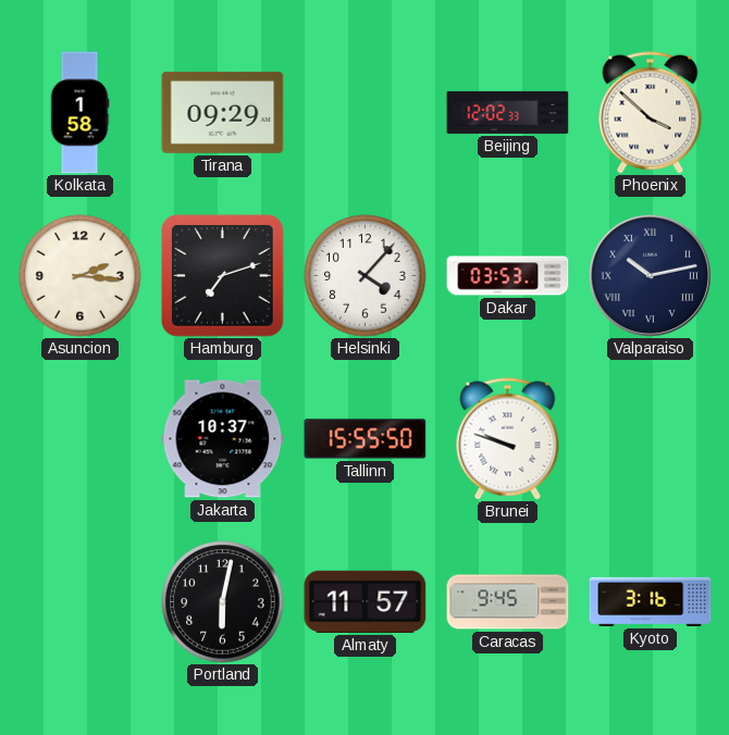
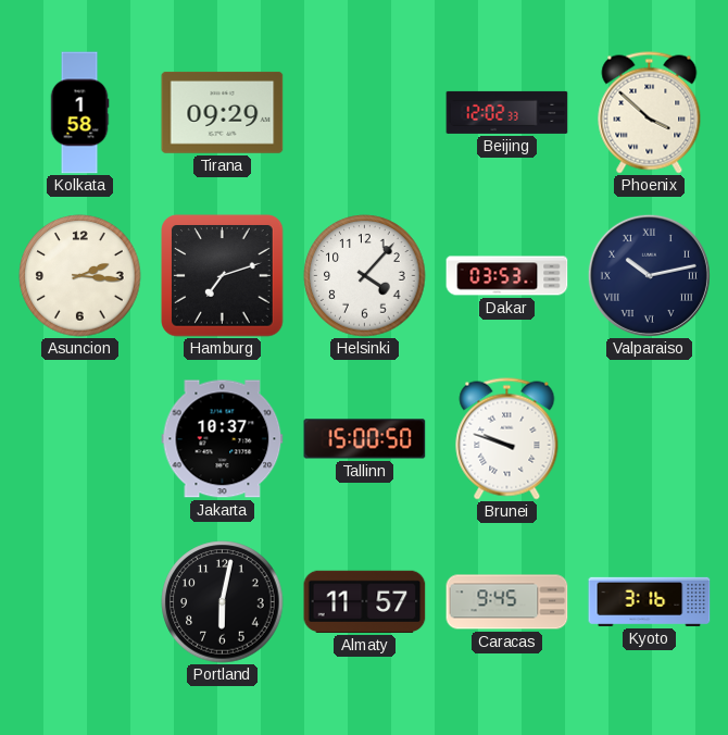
Tallinn: 15:55 -> 15:00 (365, 439)
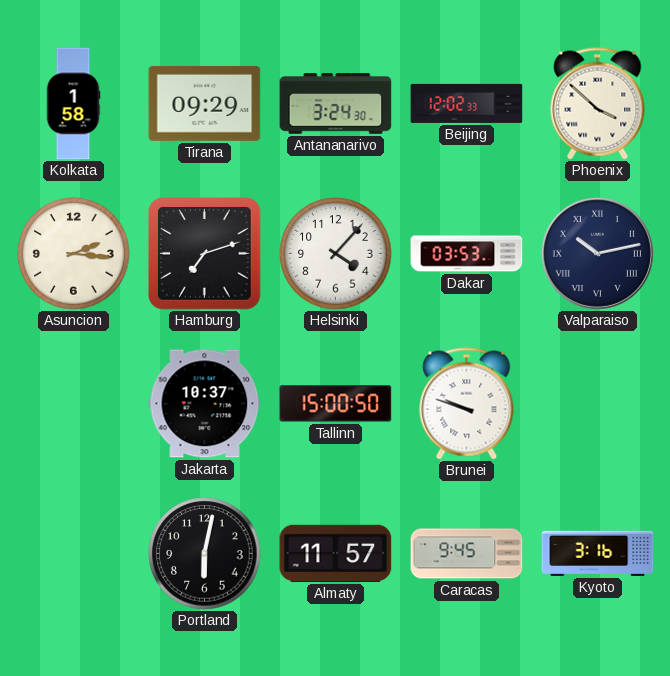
Antananarivo: none -> 3:24 (336, 104)
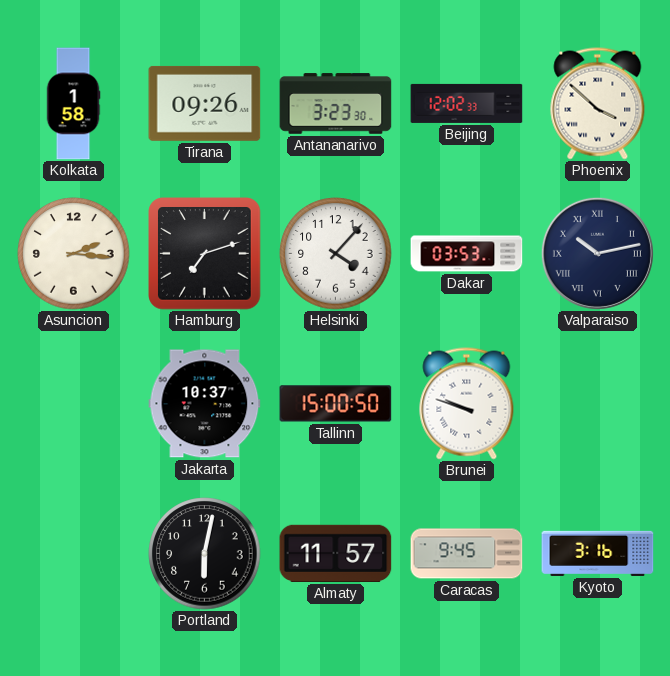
Tirana: 09:29 -> 09:26 (205, 103)
Antananarivo: 3:24 -> 3:23 (336, 104)
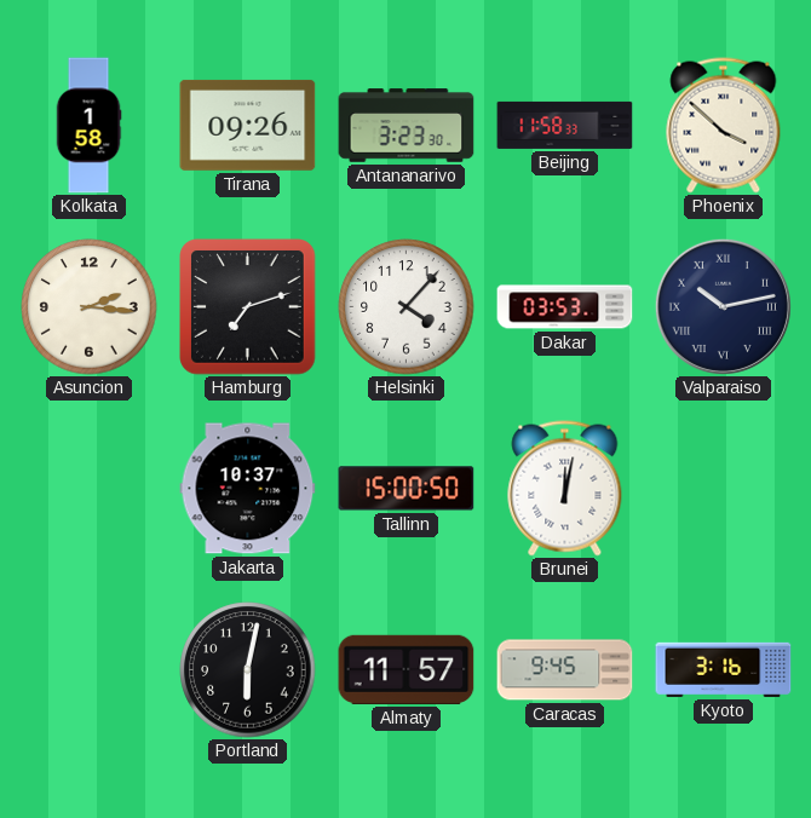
Beijing: 12:02 -> 11:58 (565, 125)
Brunei: 9:48 -> 12:02 (565, 489)
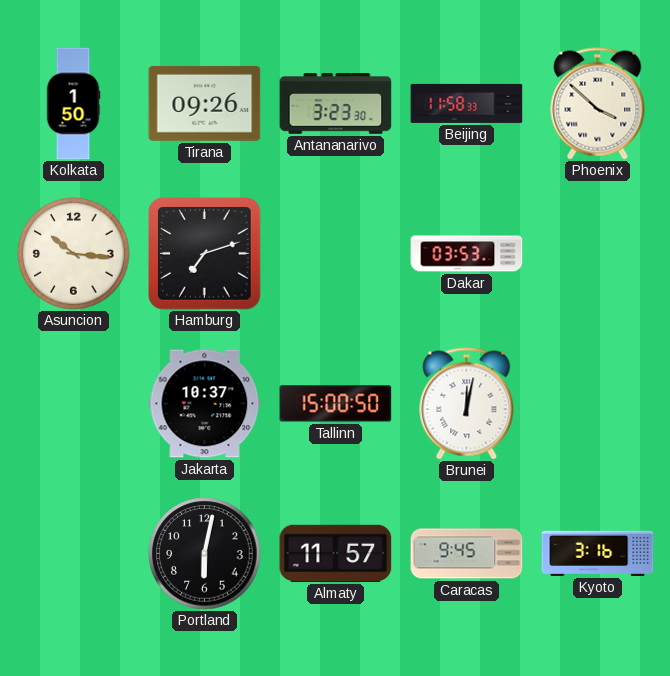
Kolkata: 1:58 -> 1:50 (73, 104)
Asuncion: 2:16 -> 10:16 (74, 254)
Helsinki: 4:07 -> none (407, 307)
Valparaiso: 10:13 -> none (723, 306)
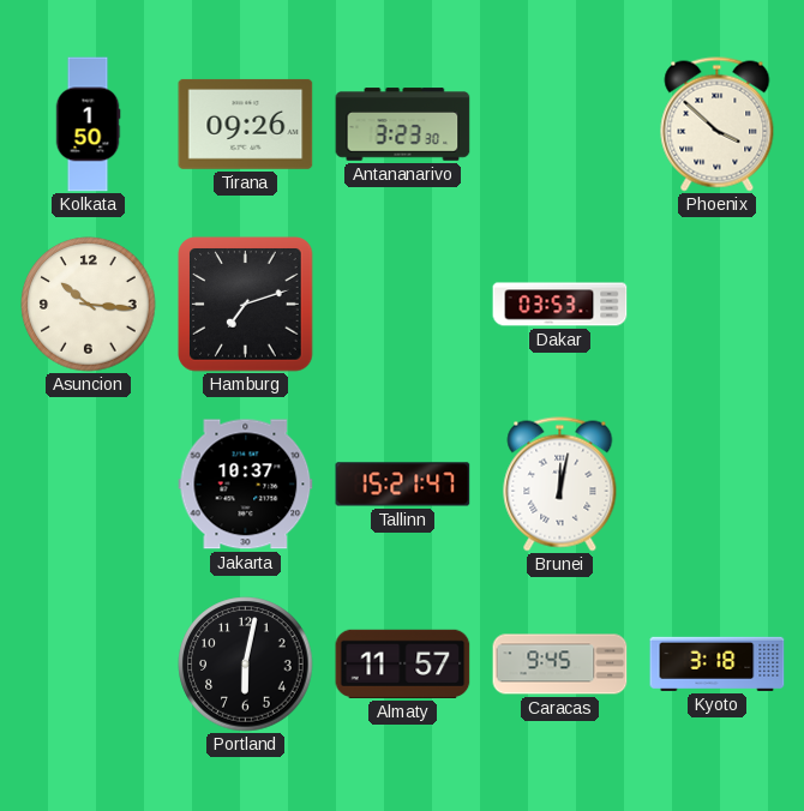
Beijing: 11:58 -> none (467, 103)
Tallinn: 15:00 -> 15:21 (403, 485)
Kyoto: 3:16 -> 3:18 (718, 663)
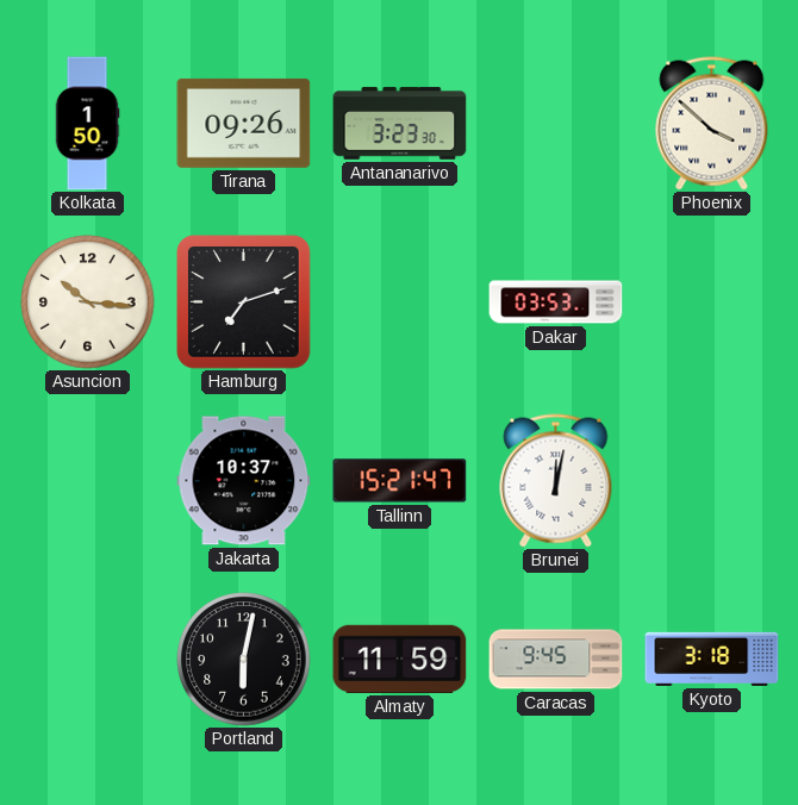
Almaty: 11:57 -> 11:59 (400, 659)
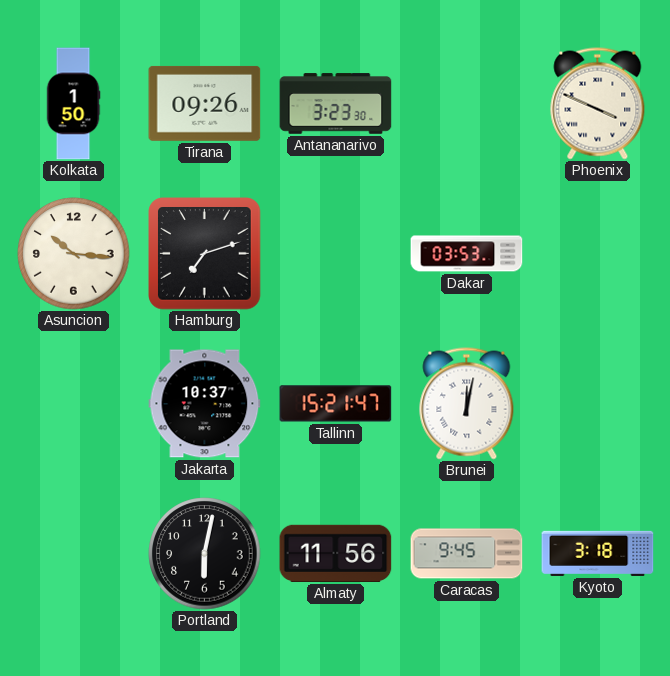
Phoenix: 3:52 -> 3:49 (598, 104)
Almaty: 11:59 -> 11:56 (336, 553)
